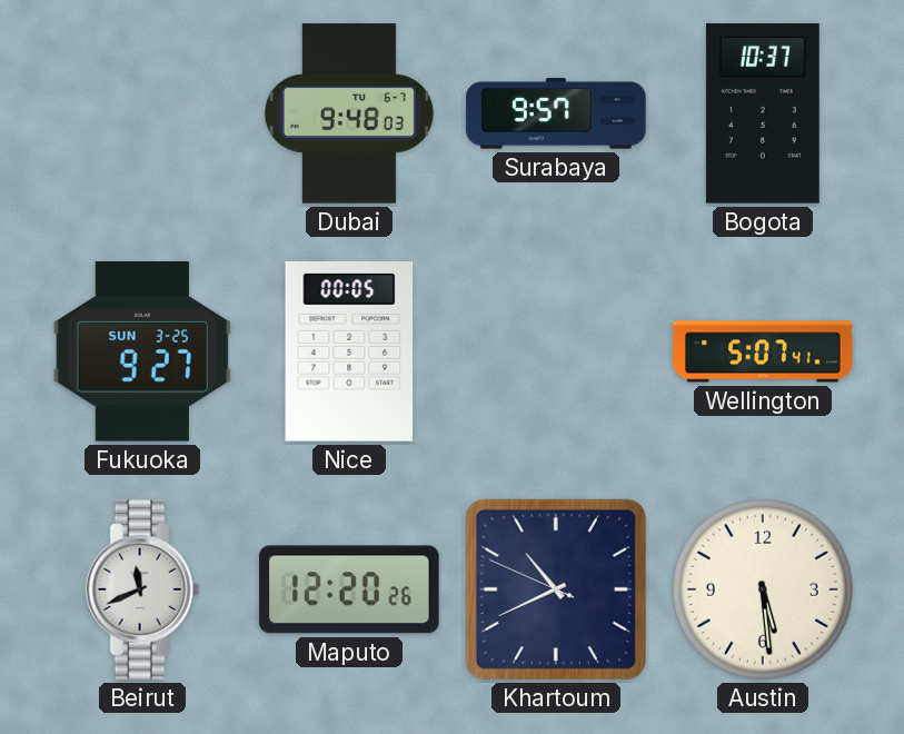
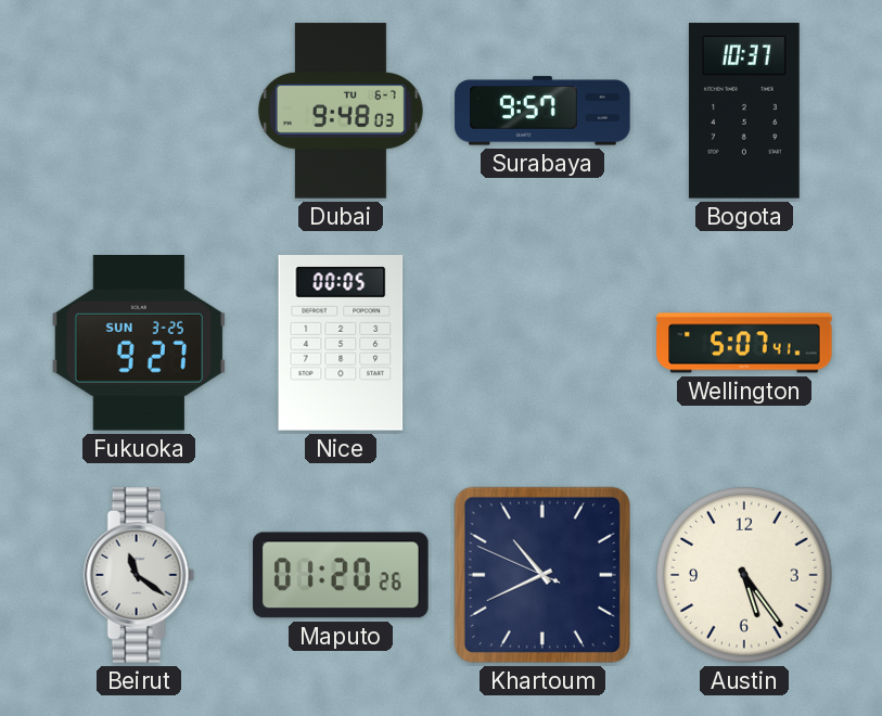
Beirut: 11:41 -> 11:21 (139, 575)
Maputo: 12:20 -> 01:20 (341, 575)
Austin: 5:29 -> 5:24 (745, 576)
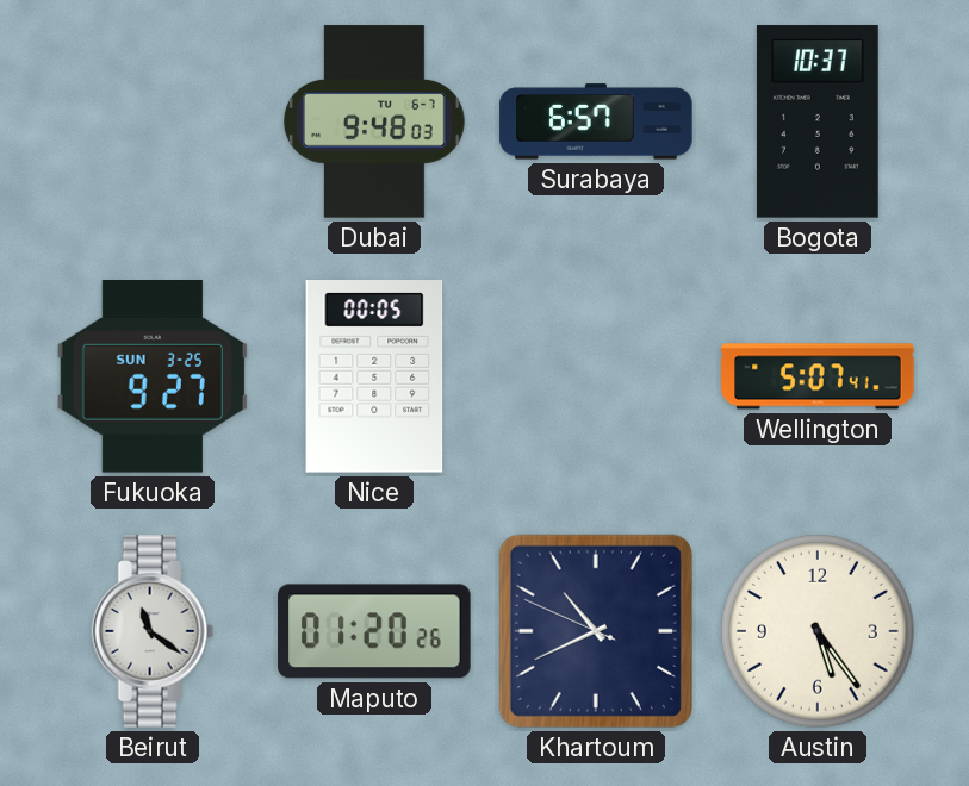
Surabaya: 9:57 -> 6:57 (596, 121)
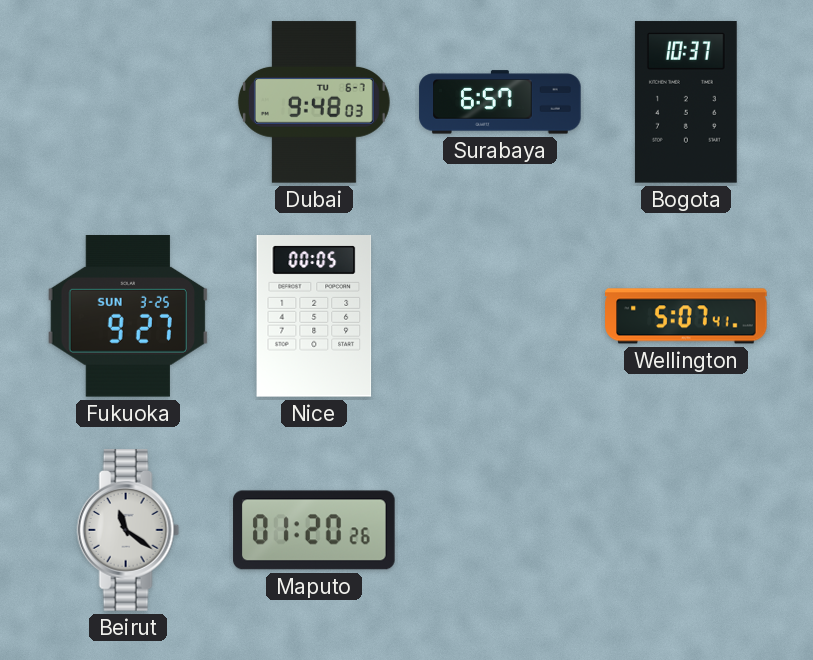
Khartoum: 10:40 -> none (596, 631)
Austin: 5:24 -> none (819, 632)
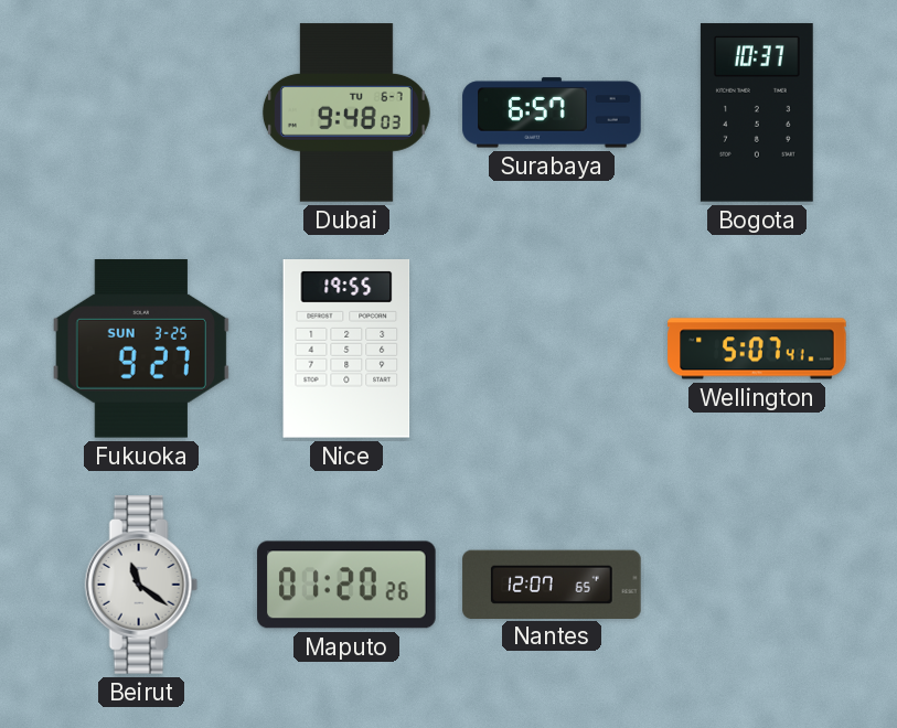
Nice: 00:05 -> 19:55 (346, 350)
Nantes: none -> 12:07 (552, 584)
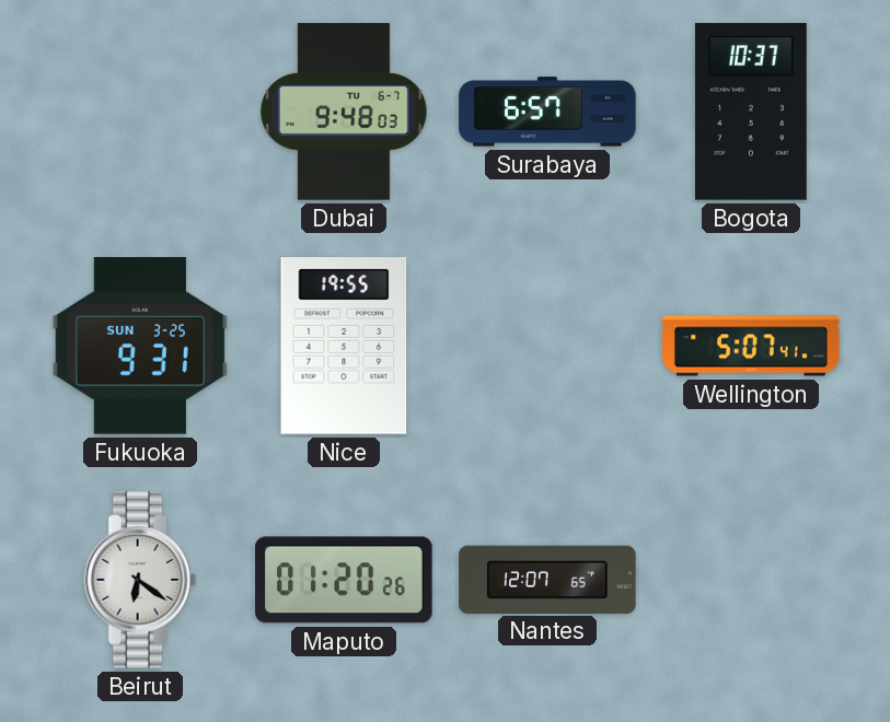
Fukuoka: 9:27 -> 9:31 (139, 347)
Beirut: 11:21 -> 6:21 (140, 580)
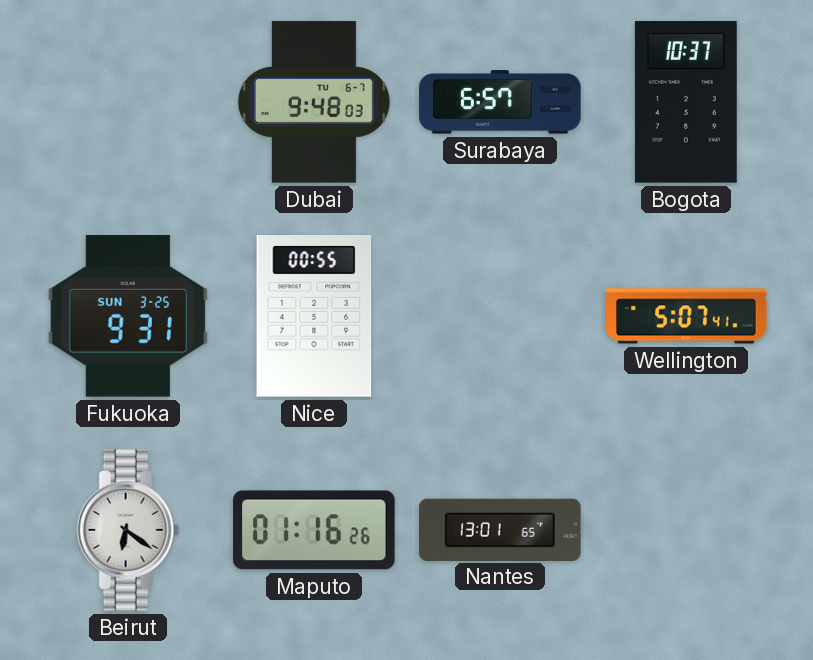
Nice: 19:55 -> 00:55 (314, 317)
Maputo: 01:20 -> 01:16 (314, 530)
Nantes: 12:07 -> 13:01 (500, 529)
